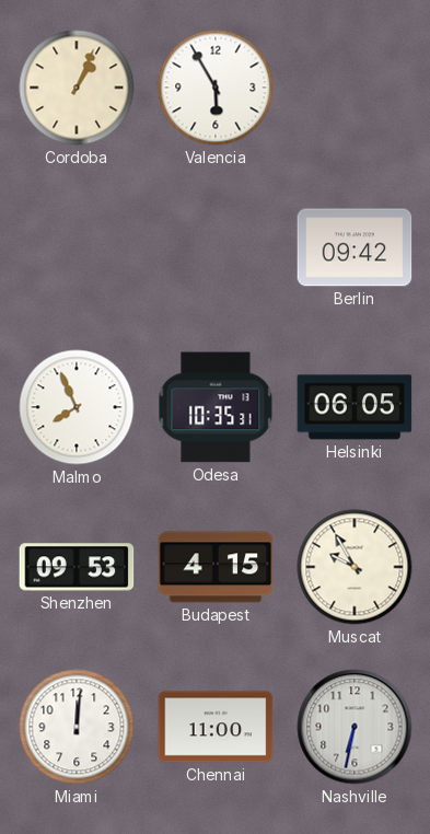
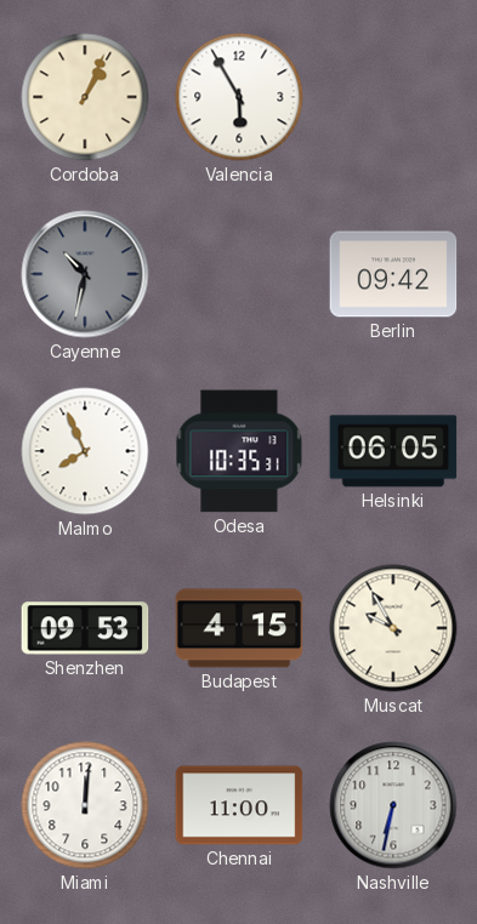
Cayenne: none -> 10:32 (85, 274)
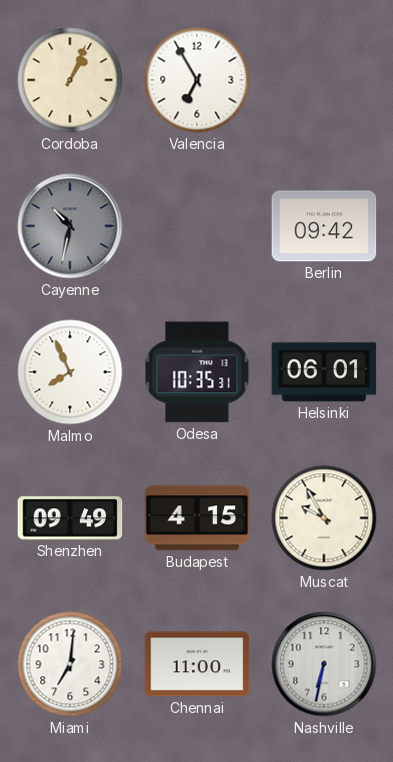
Valencia: 5:55 -> 6:55 (197, 80)
Helsinki: 06:05 -> 06:01 (324, 372)
Shenzhen: 09:53 -> 09:49 (70, 518)
Miami: 12:01 -> 7:01 (70, 664)
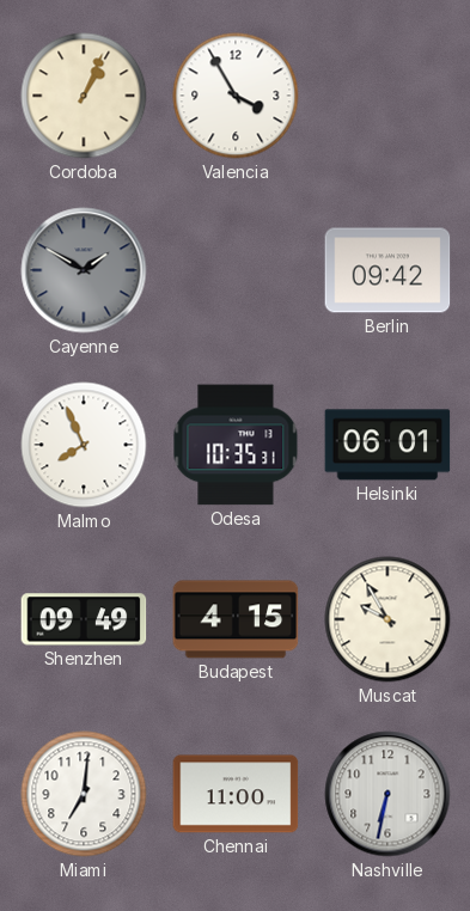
Valencia: 6:55 -> 3:55 (236, 96)
Cayenne: 10:32 -> 1:50 (84, 270)
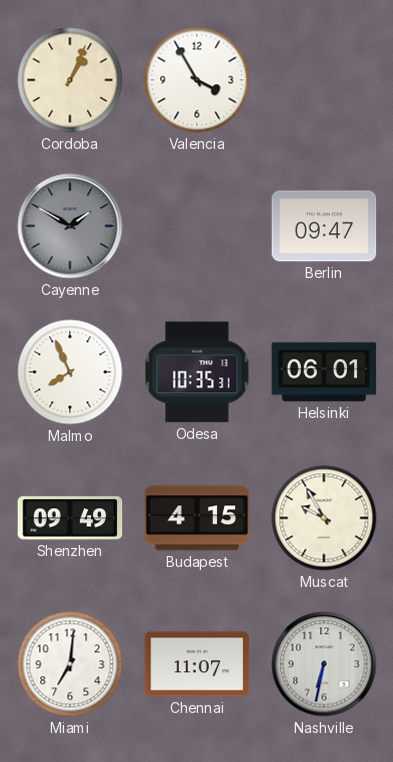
Berlin: 09:42 -> 09:47 (324, 226)
Chennai: 11:00 -> 11:07 (197, 664)
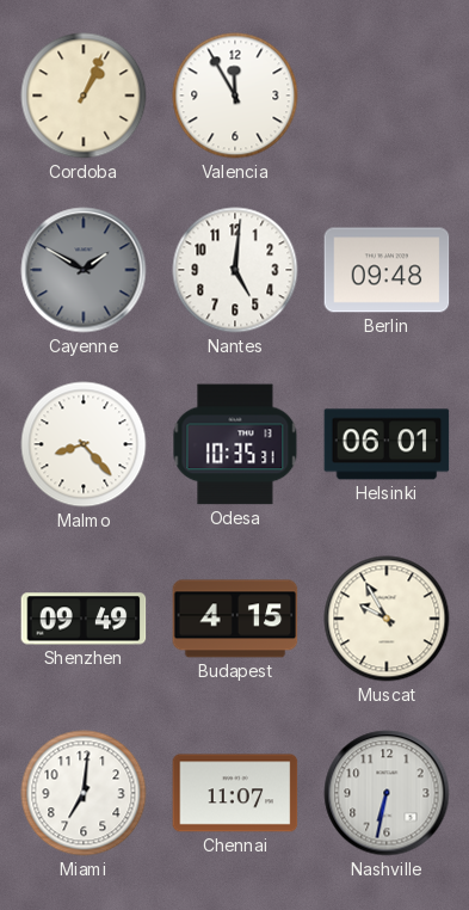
Valencia: 3:55 -> 11:55 (235, 96)
Nantes: none -> 5:01 (235, 270)
Berlin: 09:47 -> 09:48 (387, 270)
Malmo: 7:56 -> 8:23 (84, 444)
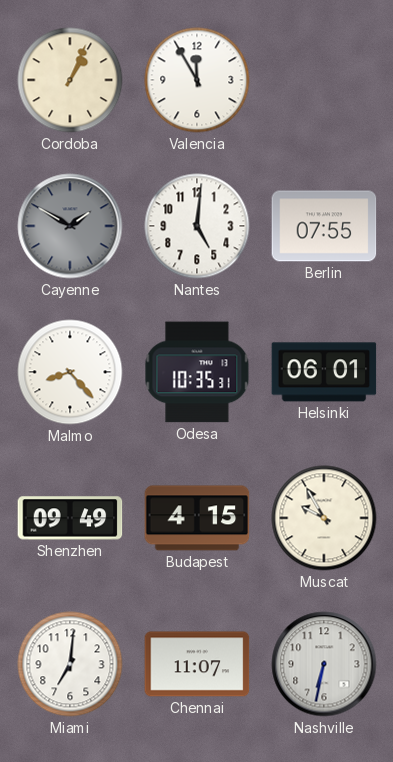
Berlin: 09:48 -> 07:55 (324, 226)
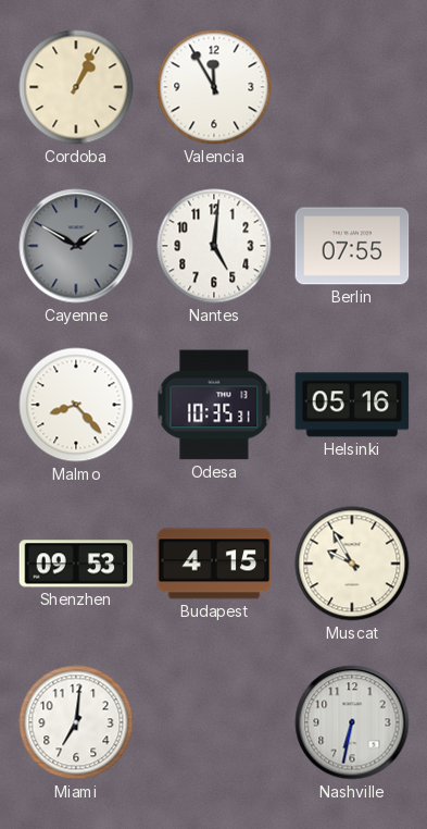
Helsinki: 06:01 -> 05:16 (352, 405)
Shenzhen: 09:49 -> 09:53 (76, 564)
Chennai: 11:07 -> none (197, 664)
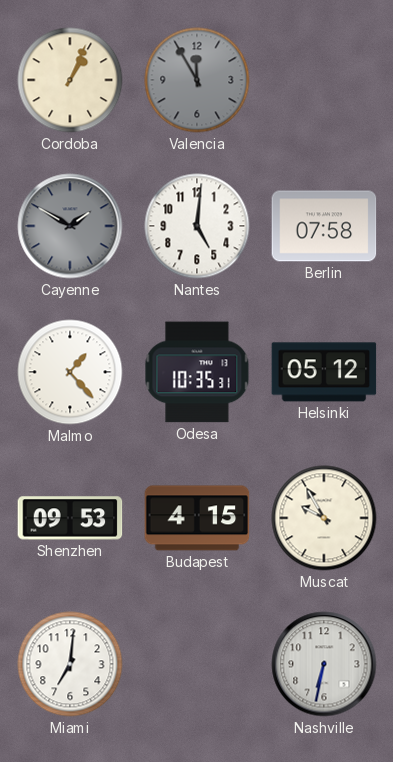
Valencia dial: white -> grey (197, 80)
Berlin: 07:55 -> 07:58 (324, 226)
Malmo: 8:23 -> 1:23 (70, 372)
Helsinki: 05:16 -> 05:12 (324, 372)
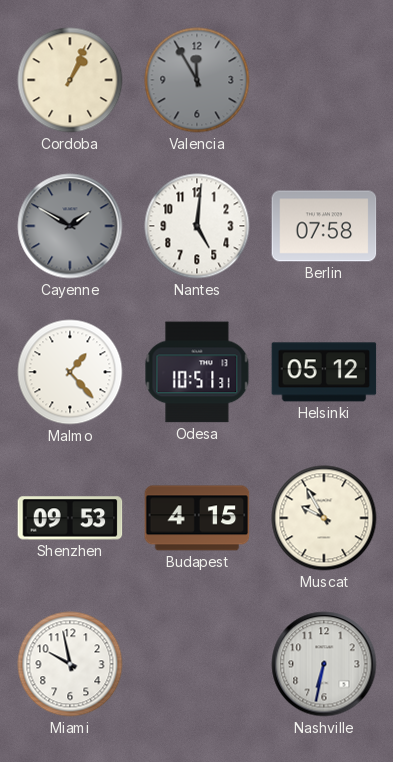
Odesa: 10:35 -> 10:51 (197, 372)
Miami: 7:01 -> 9:58 (70, 664)
